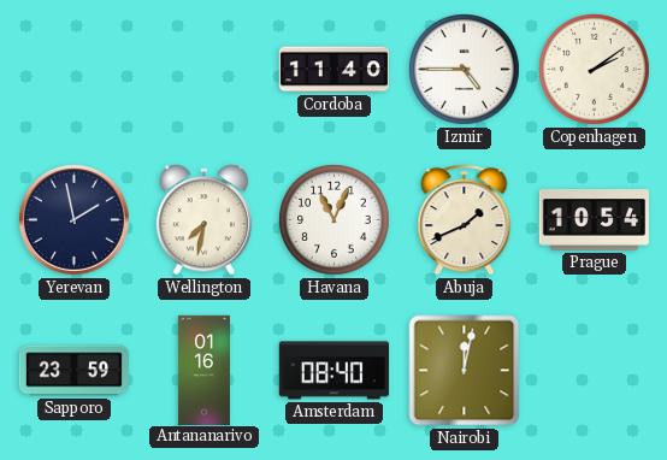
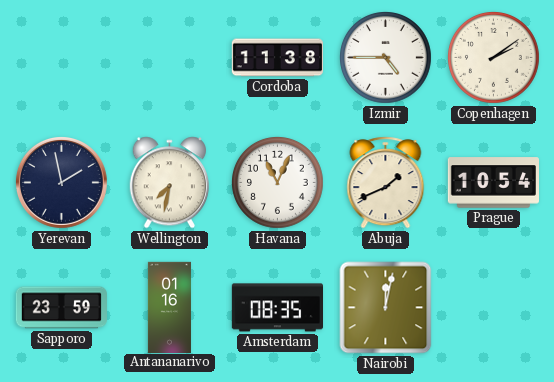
Cordoba: 11:40 -> 11:38 (277, 58)
Amsterdam: 08:40 -> 08:35 (277, 308)
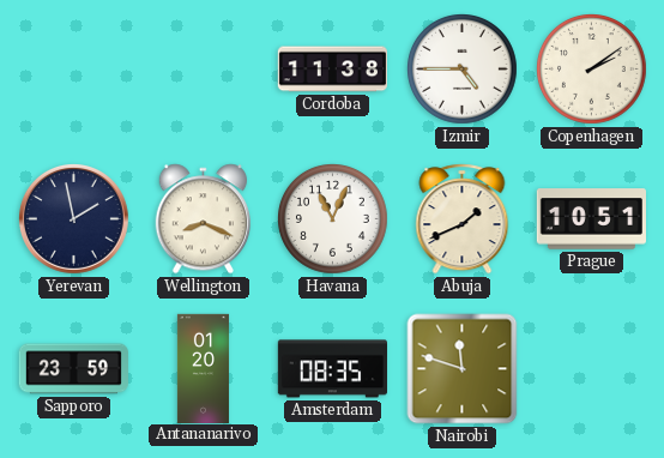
Wellington: 7:32 -> 8:19 (203, 219)
Prague: 10:54 -> 10:51 (591, 219)
Antananarivo: 01:16 -> 01:20 (203, 368)
Nairobi: 12:02 -> 11:48 (463, 369)
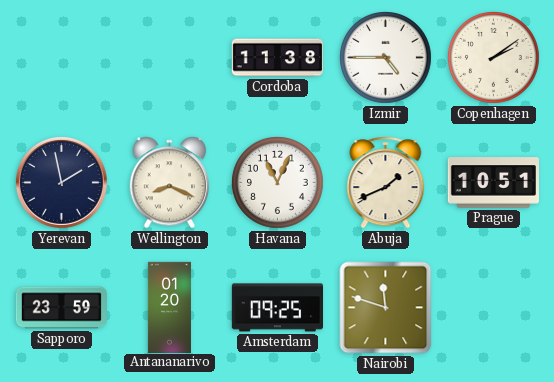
Amsterdam: 08:35 -> 09:25 (277, 308)
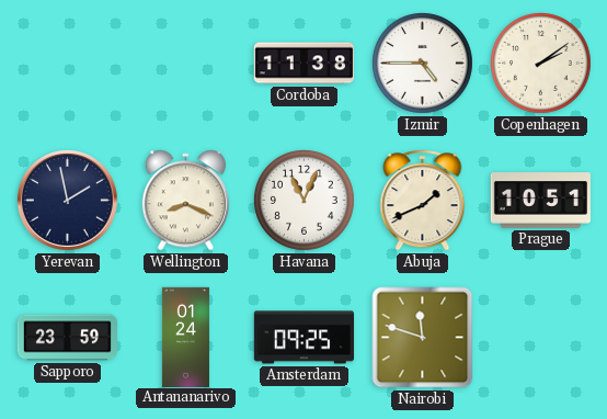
Antananarivo: 01:20 -> 01:24 (185, 337)
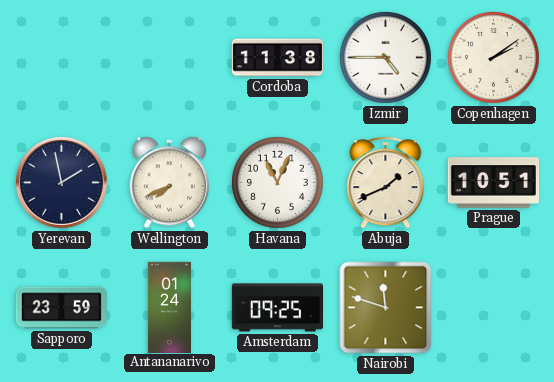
Wellington: 8:19 -> 7:41 (169, 183)
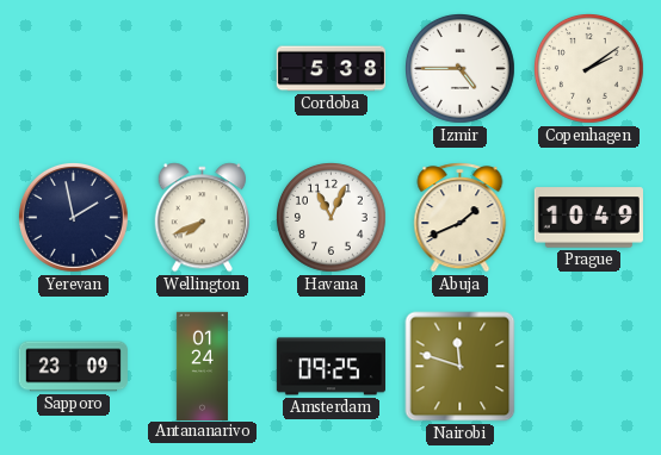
Cordoba: 11:38 -> 5:38 (330, 69)
Prague: 10:51 -> 10:49 (588, 218)
Sapporo: 23:59 -> 23:09 (73, 367)
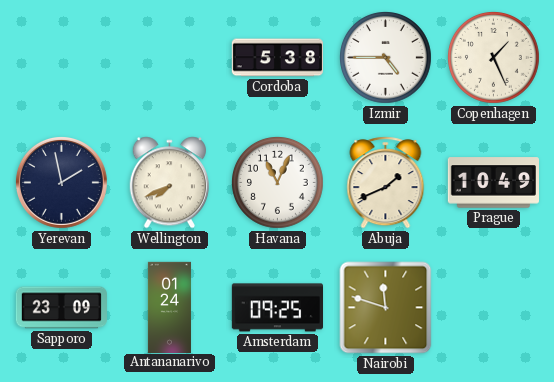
Copenhagen: 2:09 -> 1:26 (494, 58)
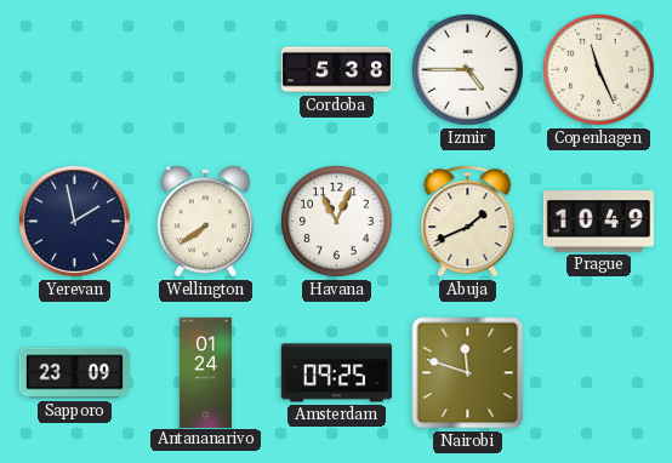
Copenhagen: 1:26 -> 11:26 (599, 70)
Wellington: 7:41 -> 7:39 (205, 222)
